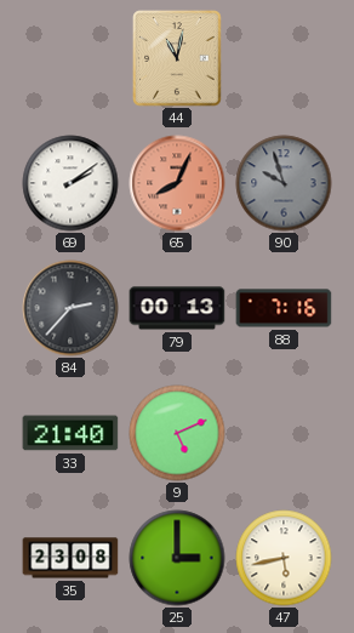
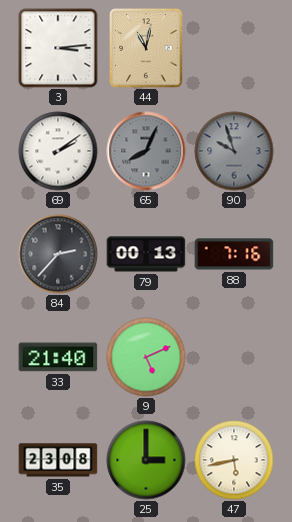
3: none -> 3:14 (58, 48)
65 dial: salmon -> grey (146, 151)
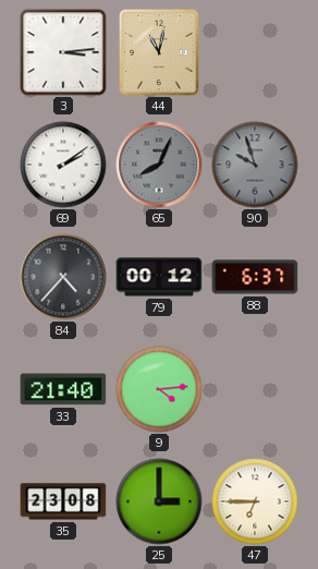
84: 2:37 -> 4:37 (63, 277)
79: 00:13 -> 00:12 (159, 277)
88: 7:16 -> 6:37 (255, 277)
9: 5:11 -> 4:14 (159, 389)
47: 5:43 -> 6:45 (255, 501)
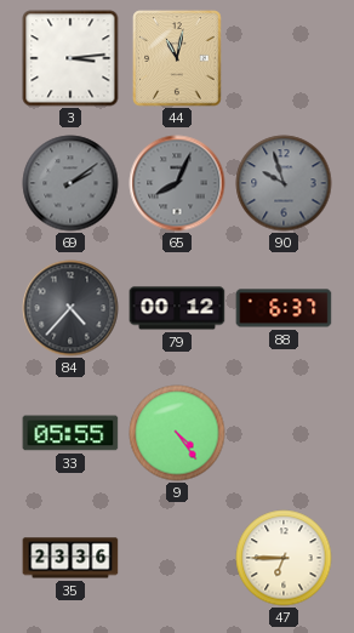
69 dial: white -> grey (70, 183)
33: 21:40 -> 05:55 (70, 433)
9: 4:14 -> 4:24 (177, 433)
35: 23:08 -> 23:36 (70, 558)
25: 3:00 -> none (159, 501)
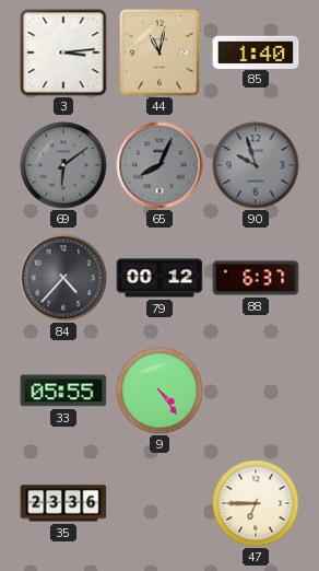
85: none -> 1:40 (256, 51)
69: 2:09 -> 6:09 (63, 165)
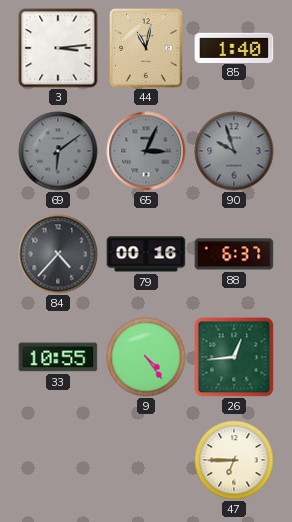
65: 8:04 -> 3:04 (146, 151)
79: 00:12 -> 00:16 (146, 254)
33: 05:55 -> 10:55 (58, 357)
26: none -> 12:44 (234, 357)
35: 23:36 -> none (63, 503)
